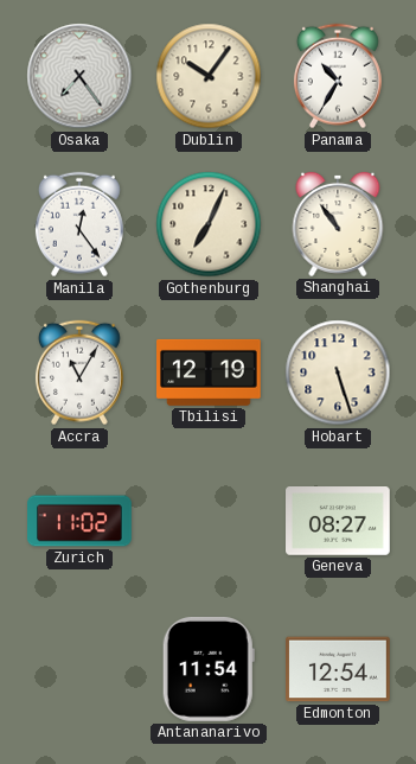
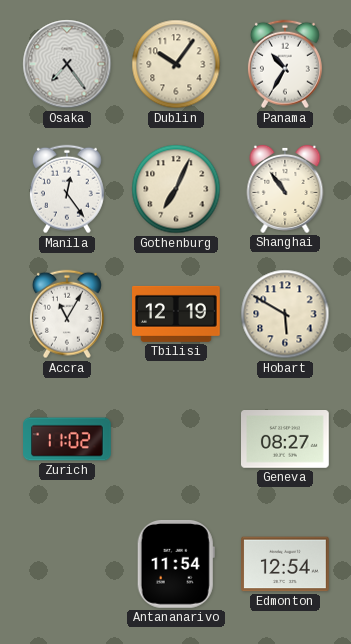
Hobart: 5:27 -> 5:50 (285, 314)
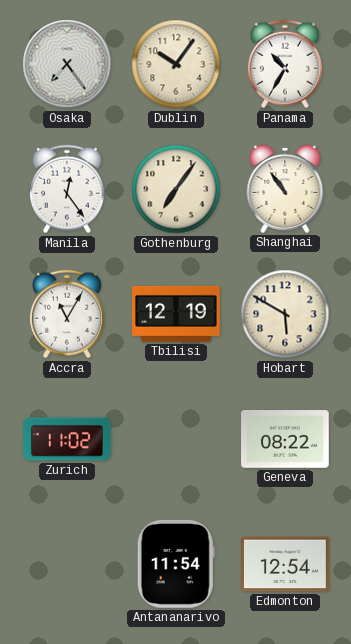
Gothenburg: 7:04 -> 7:06 (176, 189)
Geneva: 08:27 -> 08:22 (286, 440)
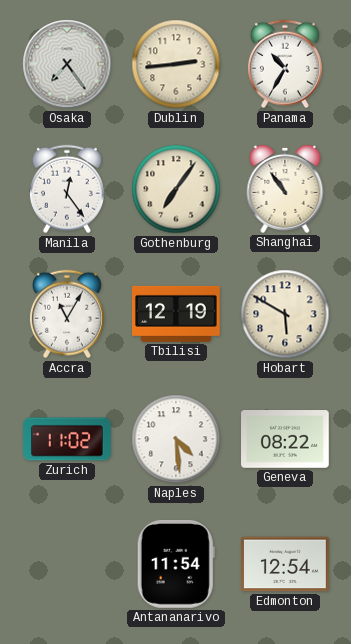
Dublin: 10:06 -> 2:44 (176, 64)
Naples: none -> 4:29 (176, 439)
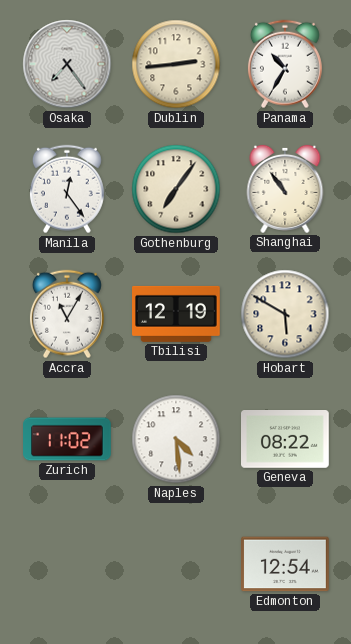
Antananarivo: 11:54 -> none (176, 564)
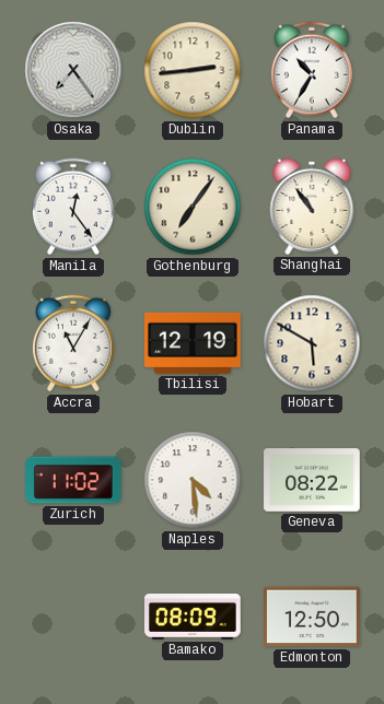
Bamako: none -> 08:09 (194, 618)
Edmonton: 12:54 -> 12:50 (313, 617)
